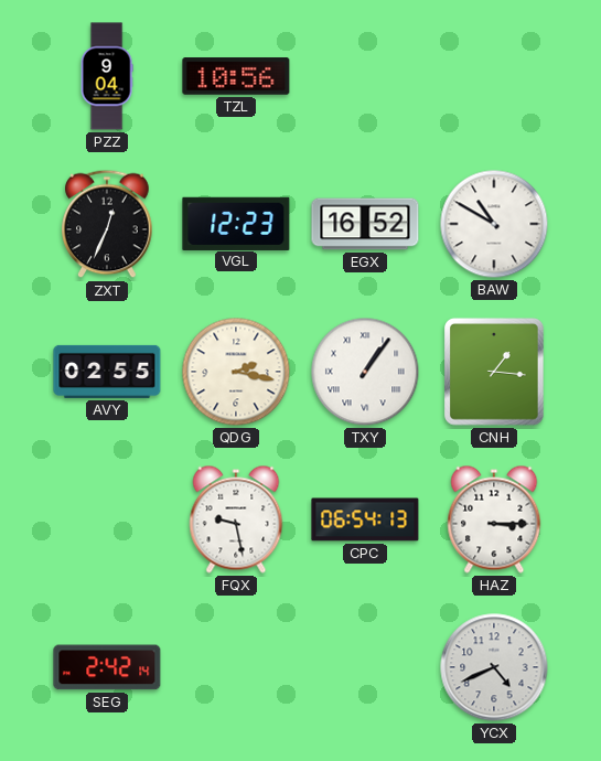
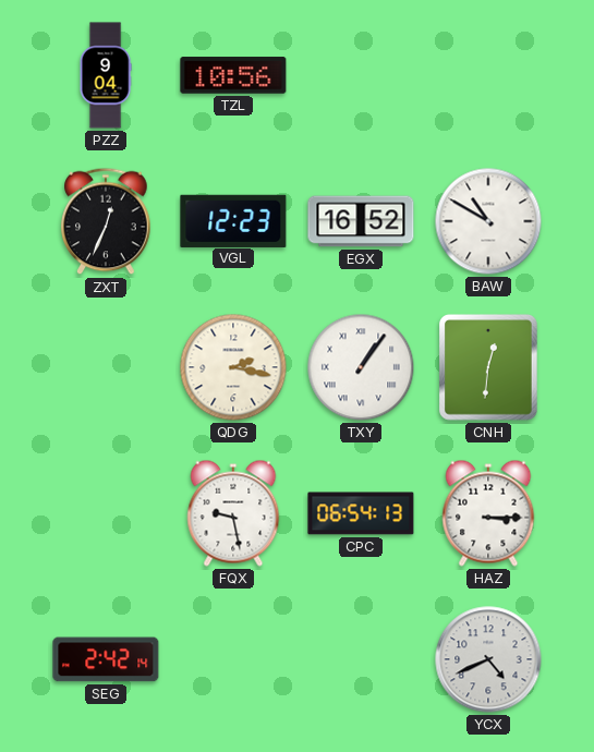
AVY: 02:55 -> none (107, 372)
CNH: 1:16 -> 12:31 (489, 368)
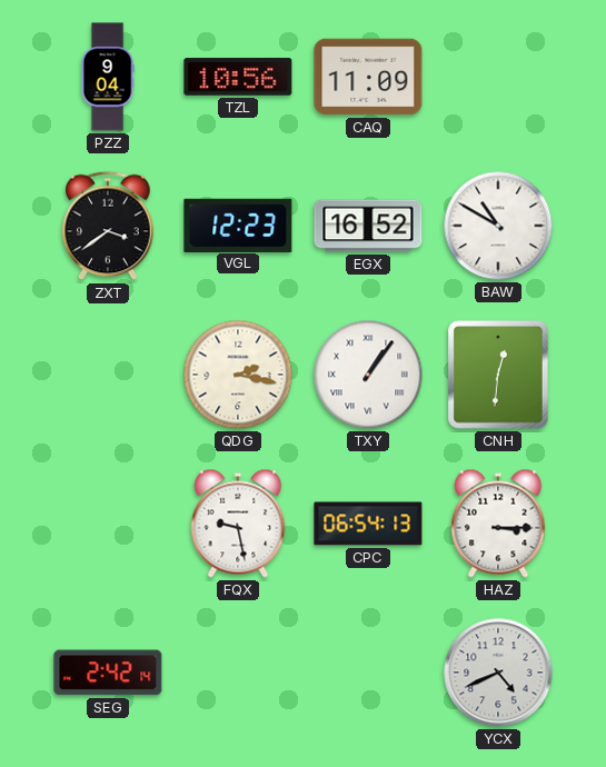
CAQ: none -> 11:09 (368, 77)
ZXT: 12:34 -> 3:39 (108, 226)
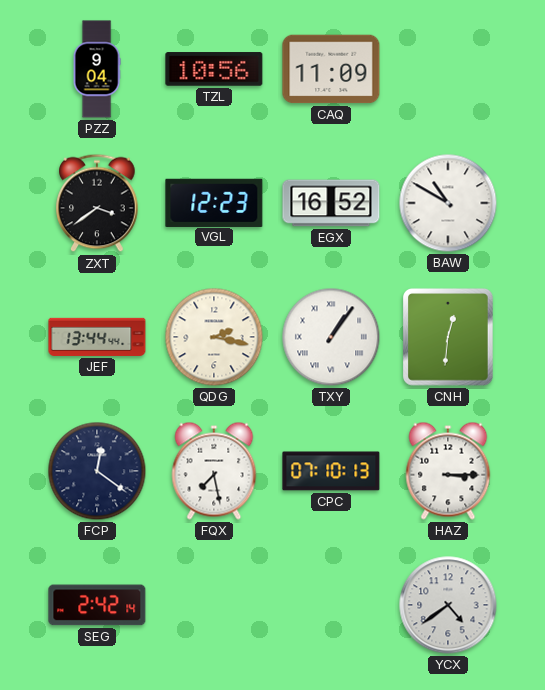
JEF: none -> 13:44 (97, 337)
FCP: none -> 12:21 (97, 471)
FQX: 9:28 -> 7:28 (214, 471)
CPC: 06:54 -> 07:10 (331, 471)
YCX: 4:41 -> 4:39 (448, 605)
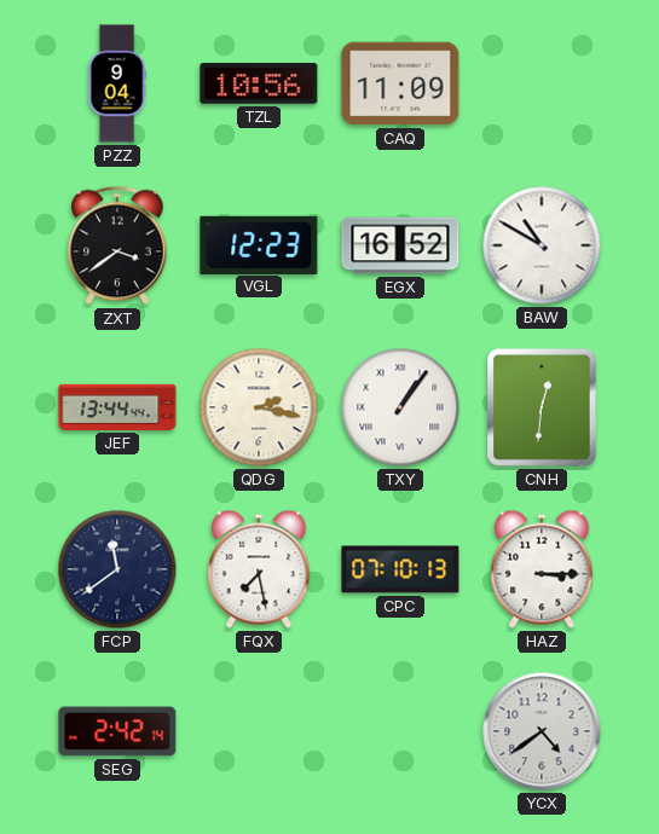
FCP: 12:21 -> 11:39 (117, 569)
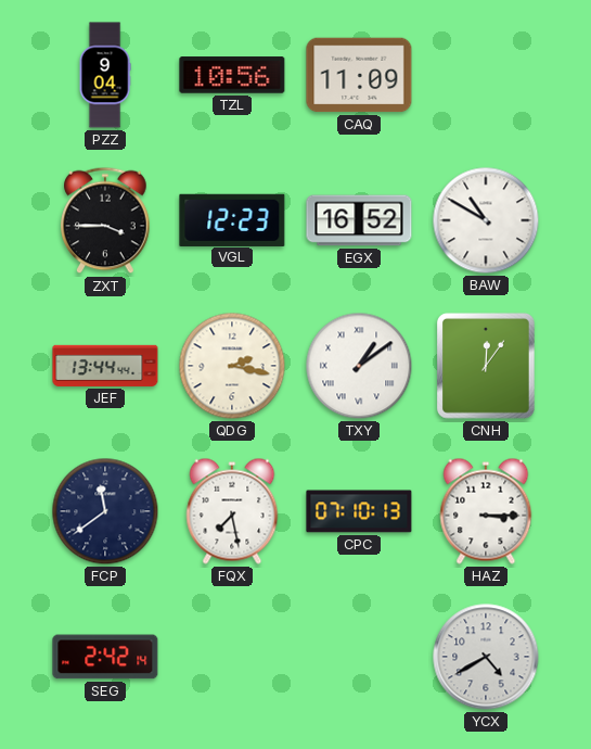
ZXT: 3:39 -> 3:45 (105, 220)
TXY: 1:06 -> 1:09 (359, 366)
CNH: 12:31 -> 12:06 (487, 367)
YCX: 4:39 -> 4:40 (486, 657)
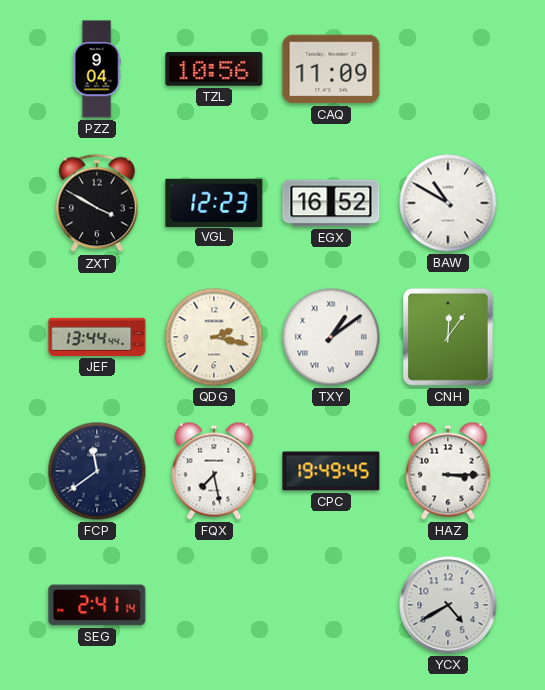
ZXT: 3:45 -> 3:50 (97, 203)
CPC: 07:10 -> 19:49 (331, 471)
SEG: 2:42 -> 2:41 (97, 605)
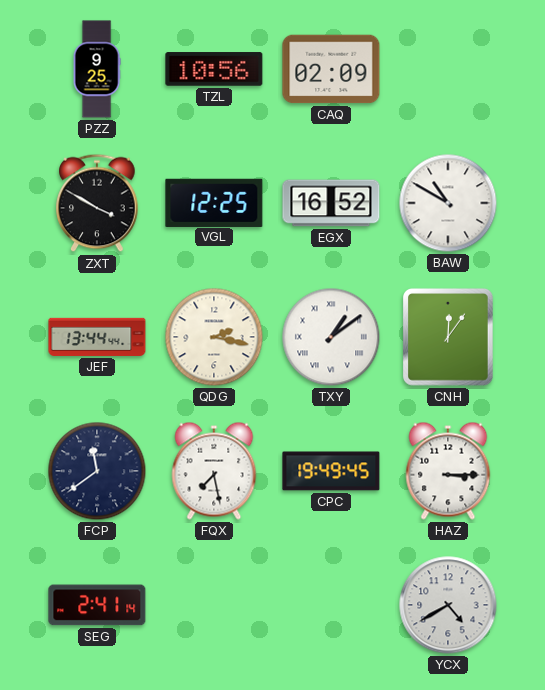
PZZ: 9:04 -> 9:25 (97, 69)
CAQ: 11:09 -> 02:09 (331, 69)
VGL: 12:23 -> 12:25 (214, 202)
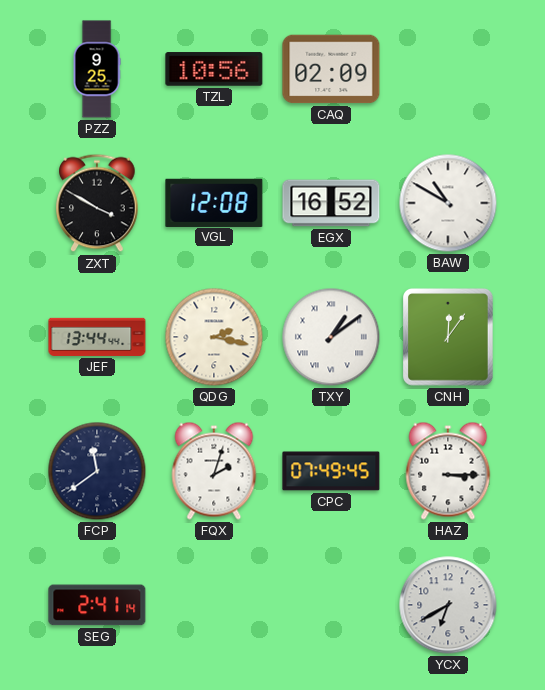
VGL: 12:25 -> 12:08 (214, 202)
FQX: 7:28 -> 2:03 (214, 471)
CPC: 19:49 -> 07:49 (331, 471)
YCX: 4:40 -> 6:40 (448, 605)
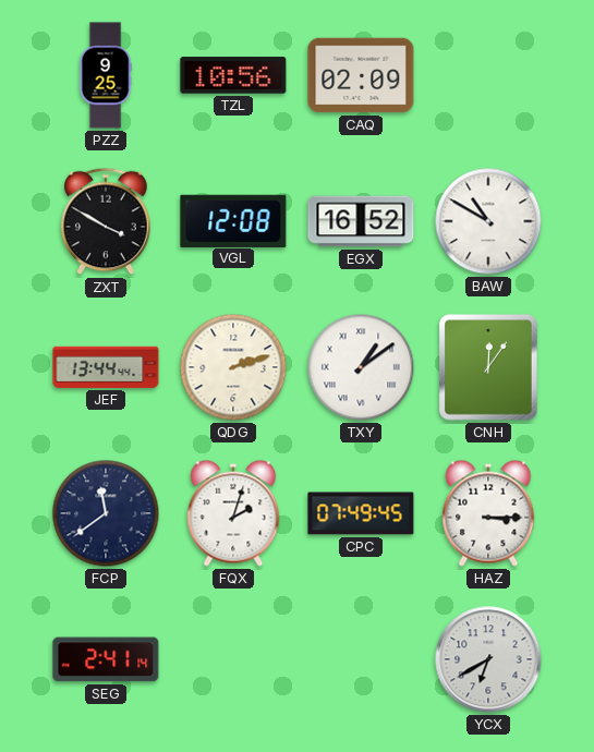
QDG: 2:17 -> 2:12 (233, 367)
